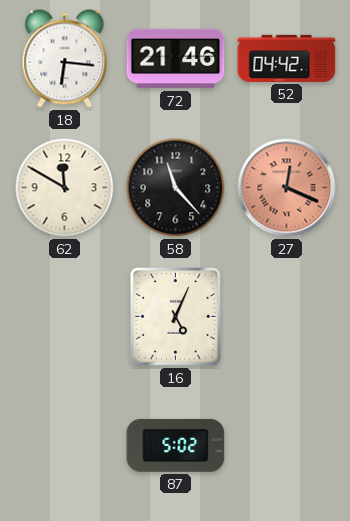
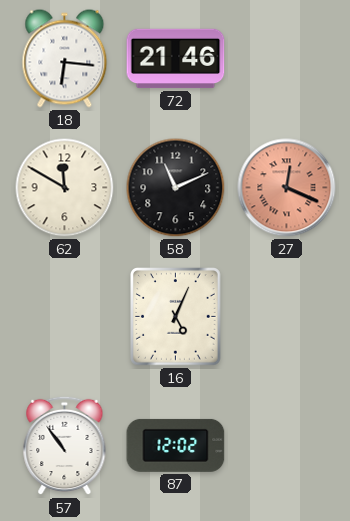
52: 04:42 -> none (287, 58)
58: 11:23 -> 11:11 (176, 188)
57: none -> 10:54 (65, 446)
87: 5:02 -> 12:02 (176, 445)
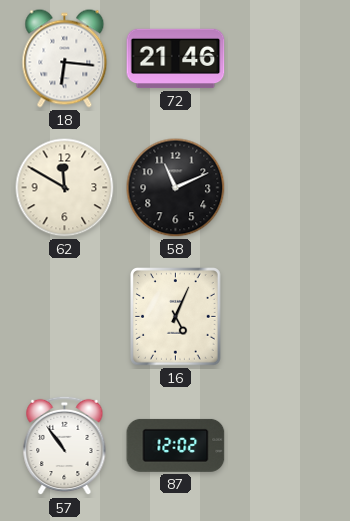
27: 12:19 -> none (287, 188)
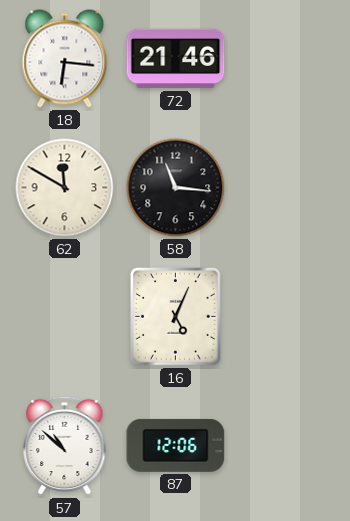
58: 11:11 -> 11:16 (176, 188)
57: 10:54 -> 10:52 (65, 446)
87: 12:02 -> 12:06 (176, 445)
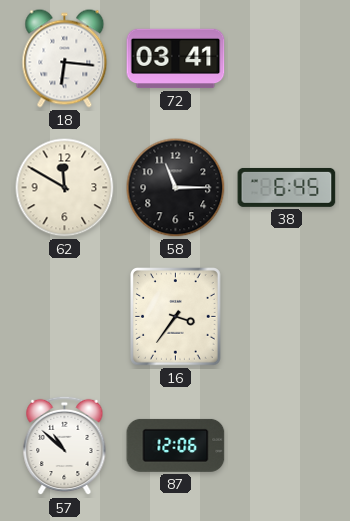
72: 21:46 -> 03:41 (176, 59)
58: 11:16 -> 11:15 (176, 188)
38: none -> 6:45 (287, 187)
16: 5:04 -> 3:36 (176, 317)
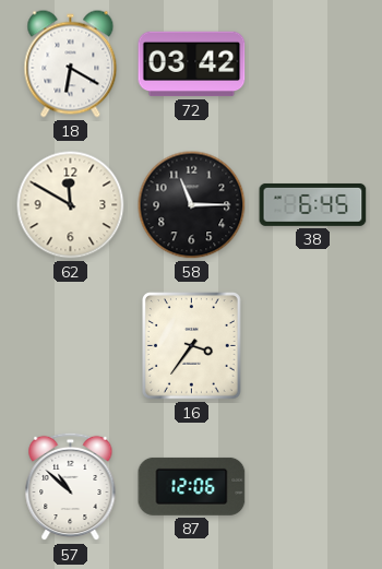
18: 6:16 -> 6:20 (71, 64)
72: 03:41 -> 03:42 (192, 64)
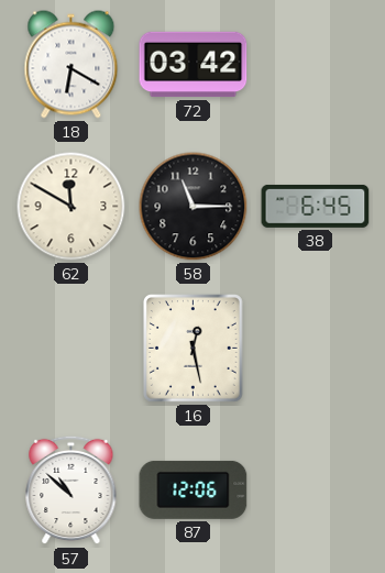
16: 3:36 -> 12:28 (194, 349)
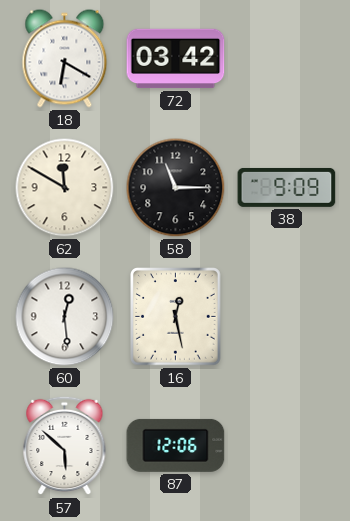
38: 6:45 -> 9:09 (287, 187)
60: none -> 12:29 (65, 317)
57: 10:52 -> 5:52 (65, 446)
